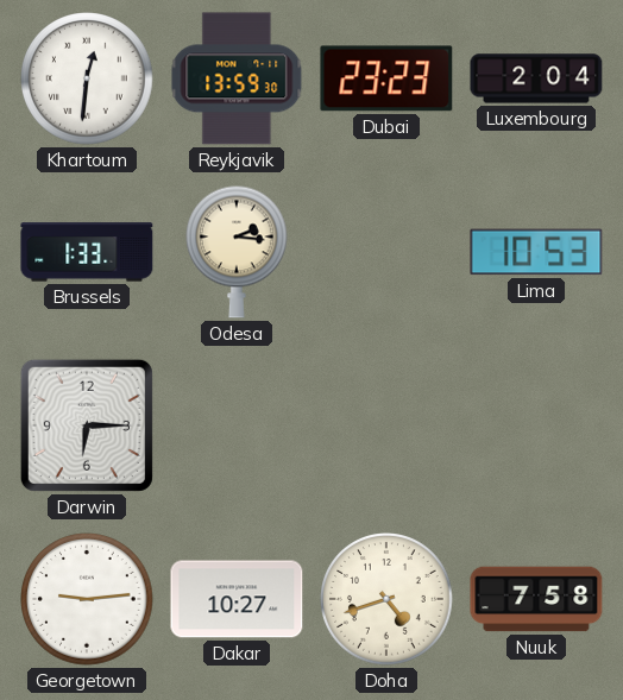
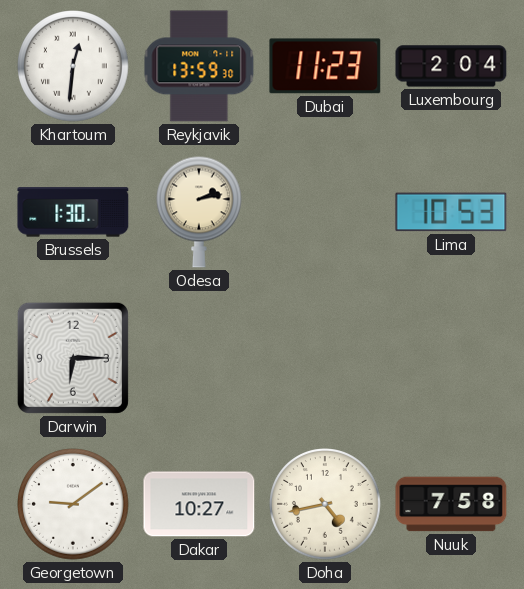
Dubai: 23:23 -> 11:23 (325, 66)
Brussels: 1:33 -> 1:30 (73, 212)
Odesa: 2:16 -> 2:13 (200, 212)
Georgetown: 9:14 -> 9:09 (73, 504)
Doha: 4:42 -> 4:43 (325, 504)
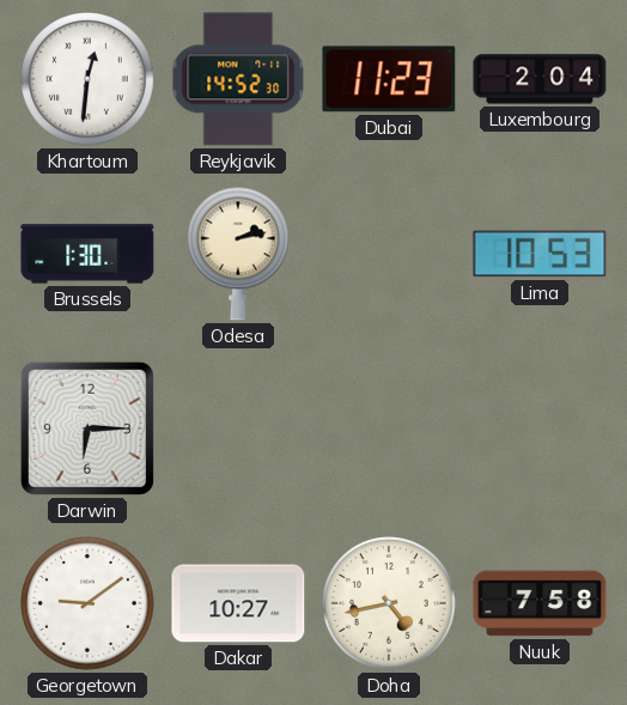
Reykjavik: 13:59 -> 14:52 (238, 79)
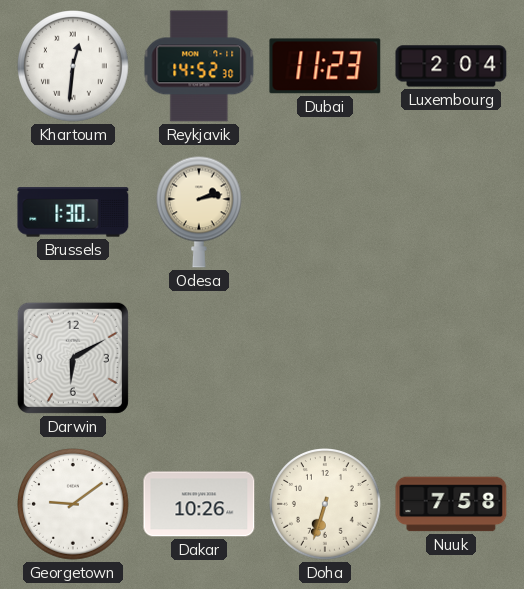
Lima: 10:53 -> none (540, 254)
Darwin: 6:15 -> 6:10 (73, 358)
Dakar: 10:27 -> 10:26 (199, 504)
Doha: 4:43 -> 6:33 (325, 504)
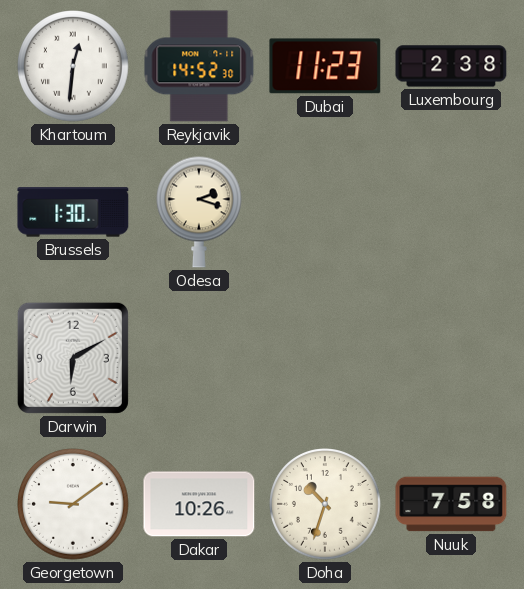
Luxembourg: 2:04 -> 2:38 (451, 66)
Odesa: 2:13 -> 2:18 (200, 212)
Doha: 6:33 -> 10:33 (325, 504)
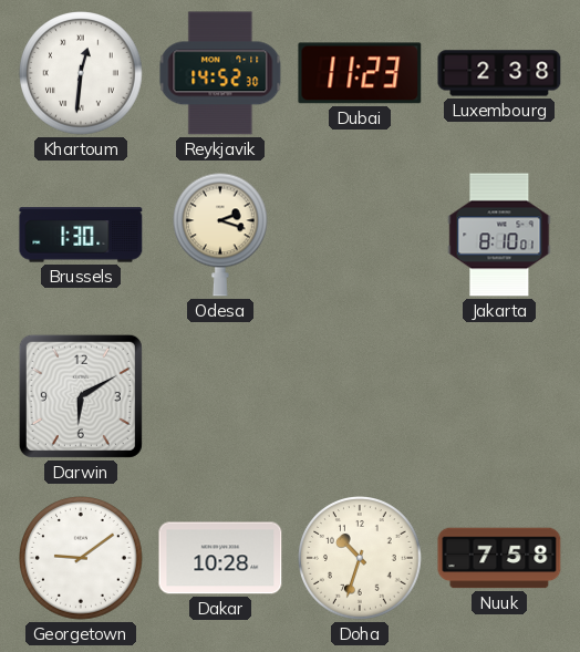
Jakarta: none -> 8:10 (499, 235)
Dakar: 10:26 -> 10:28 (220, 558)
